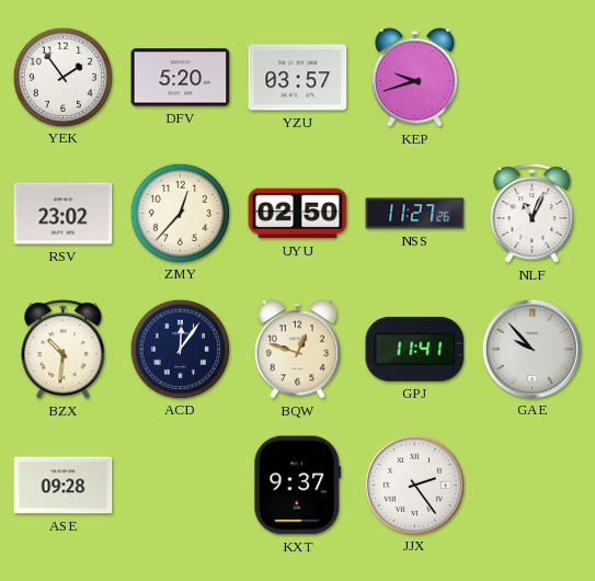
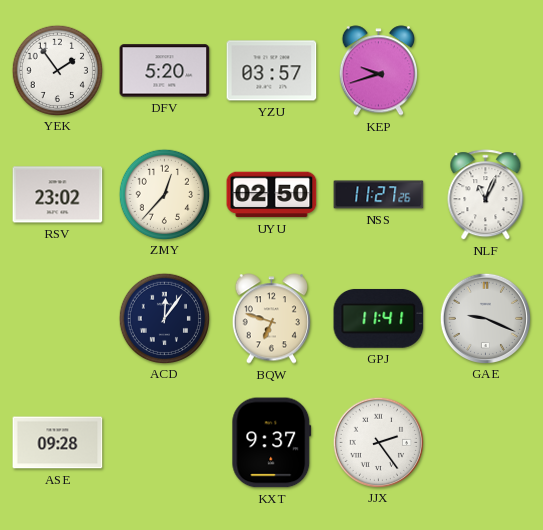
BZX: 10:31 -> none (64, 350)
BQW: 12:48 -> 6:48 (271, 319)
GAE: 9:53 -> 9:19 (485, 318)
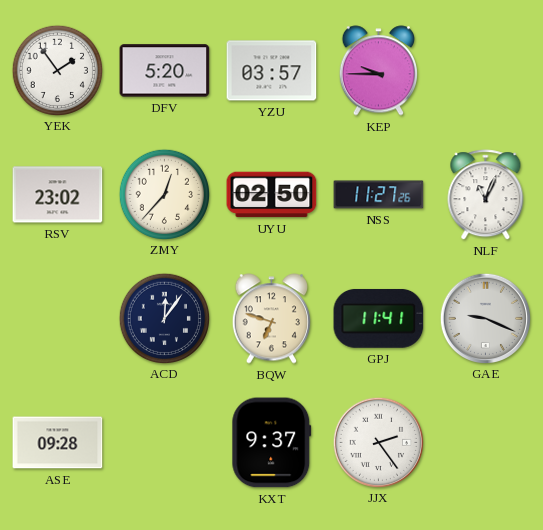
KEP: 9:42 -> 9:45 (378, 71)
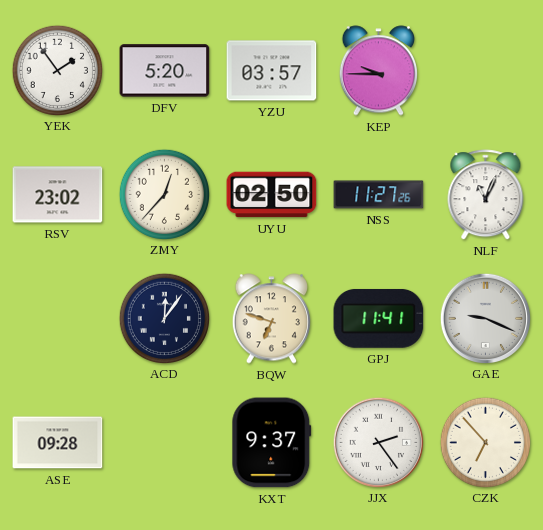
CZK: none -> 6:53 (485, 442)
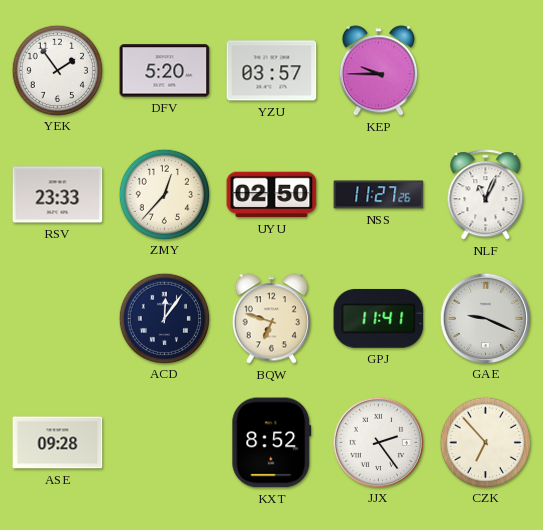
RSV: 23:02 -> 23:33 (58, 195)
KXT: 9:37 -> 8:52 (272, 443)
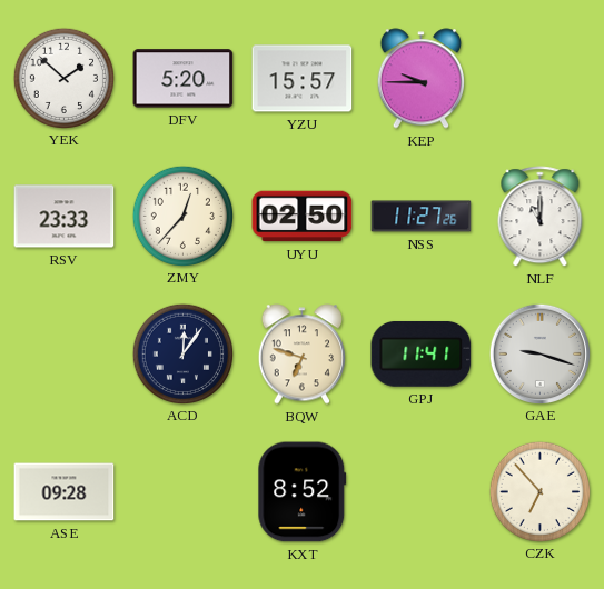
YEK: 1:54 -> 1:52 (63, 78)
YZU: 03:57 -> 15:57 (303, 79)
NLF: 11:04 -> 11:00 (541, 217)
GAE: 9:19 -> 9:18 (539, 353)
JJX: 2:24 -> none (378, 442)
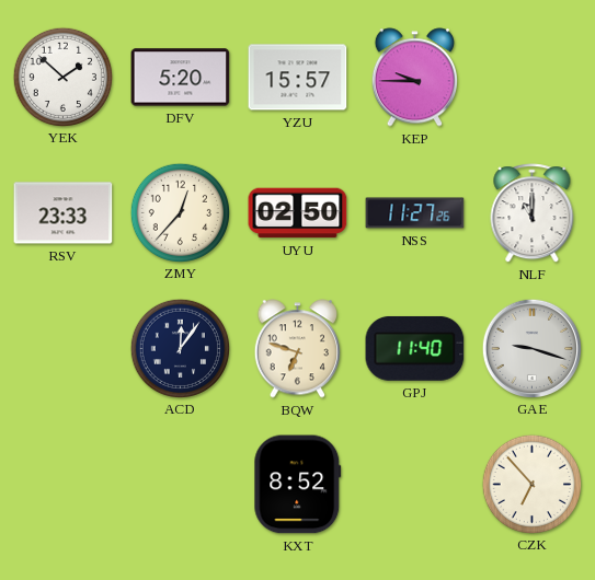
GPJ: 11:41 -> 11:40 (415, 348)
ASE: 09:28 -> none (65, 492)
